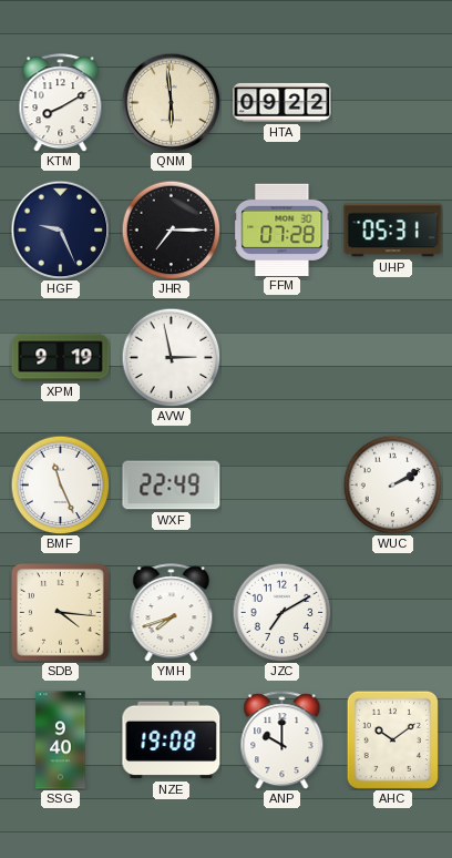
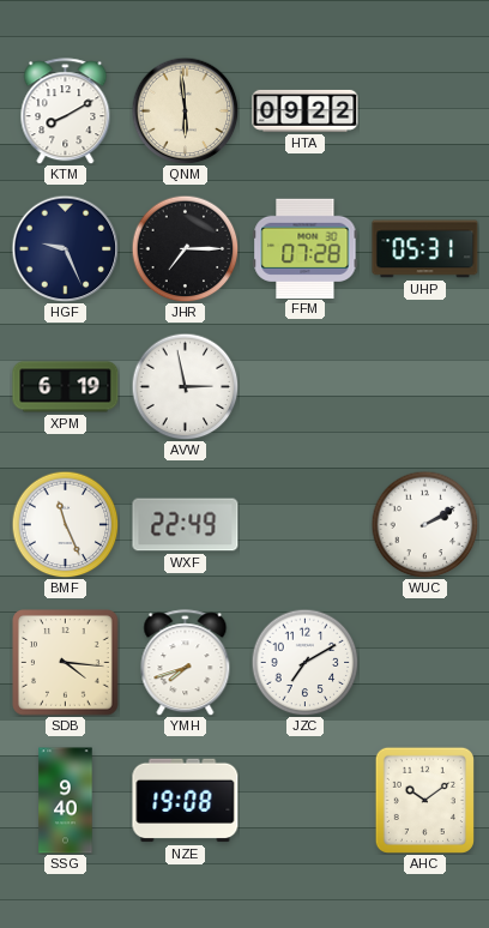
XPM: 9:19 -> 6:19 (66, 387)
ANP: 10:00 -> none (282, 740)
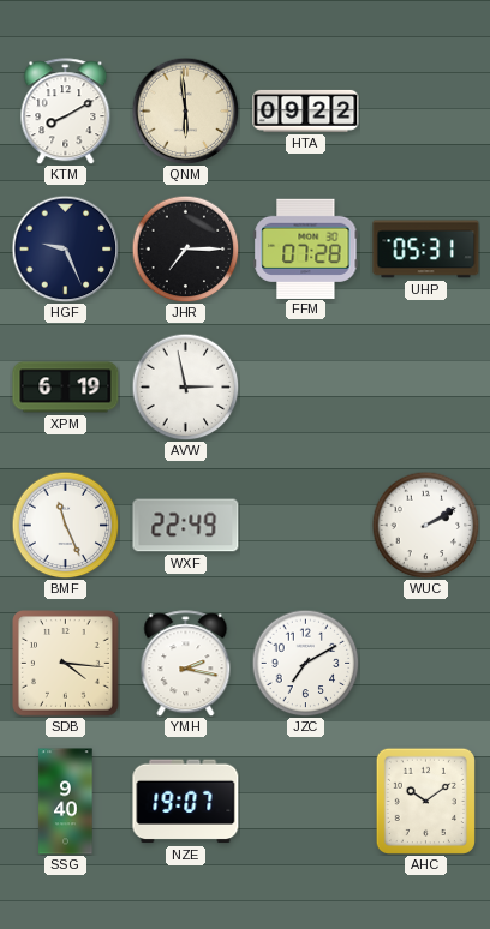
YMH: 7:42 -> 2:17 (186, 664)
NZE: 19:08 -> 19:07 (186, 802)
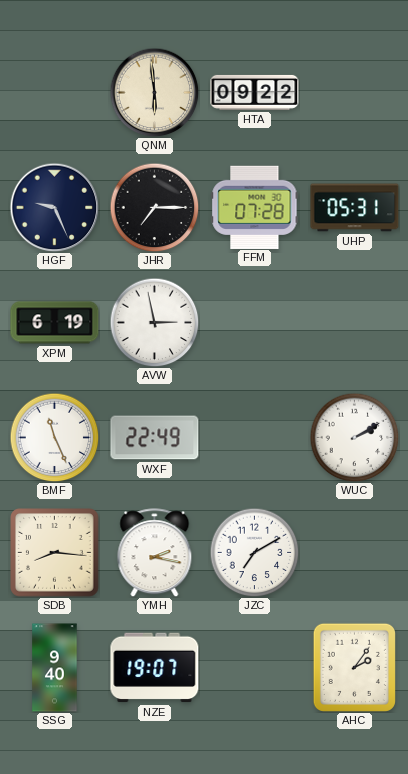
KTM: 8:10 -> none (66, 112)
SDB: 4:16 -> 8:16 (55, 553)
AHC: 10:09 -> 2:06 (354, 667)
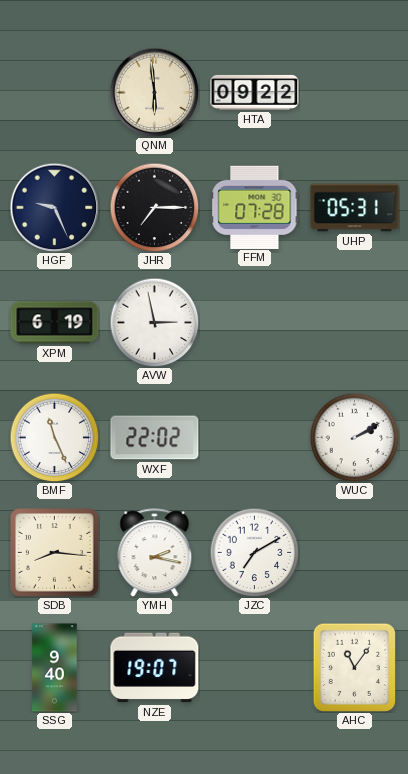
WXF: 22:49 -> 22:02 (155, 438)
AHC: 2:06 -> 11:06 (354, 667)
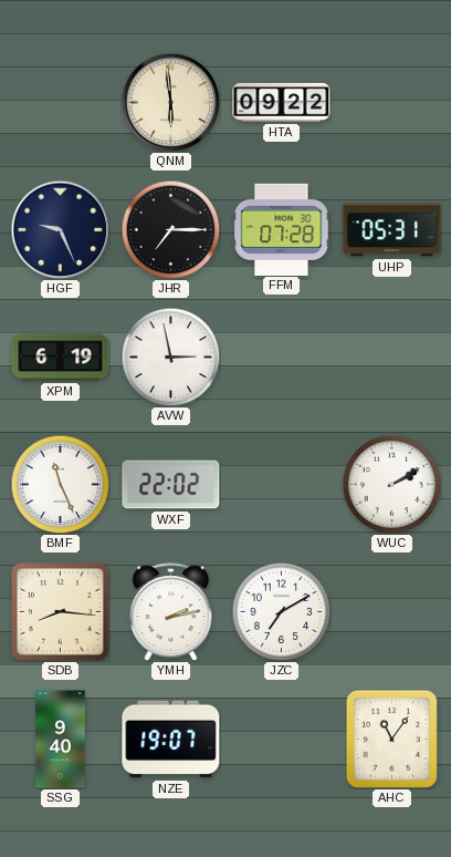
YMH: 2:17 -> 2:13 (171, 612)
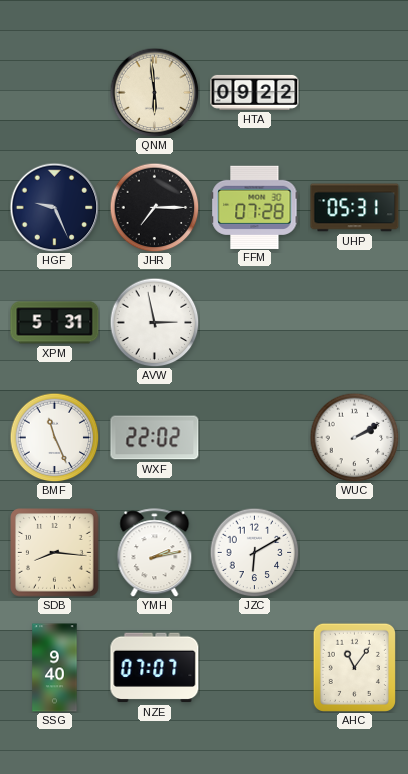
XPM: 6:19 -> 5:31 (55, 323)
JZC: 7:10 -> 6:10 (254, 552)
NZE: 19:07 -> 07:07 (155, 668)
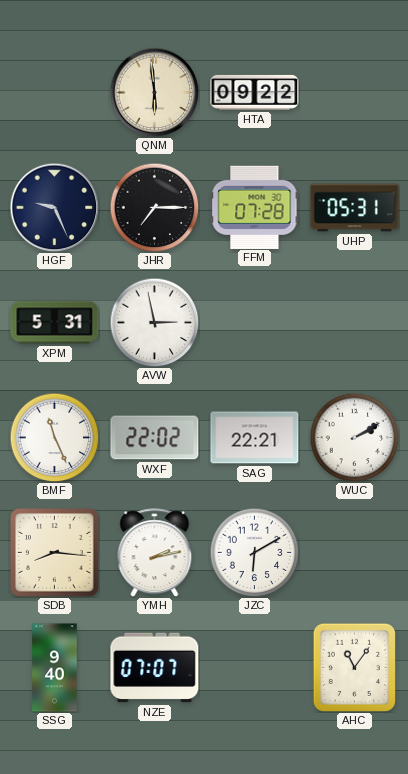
SAG: none -> 22:21 (255, 438)
